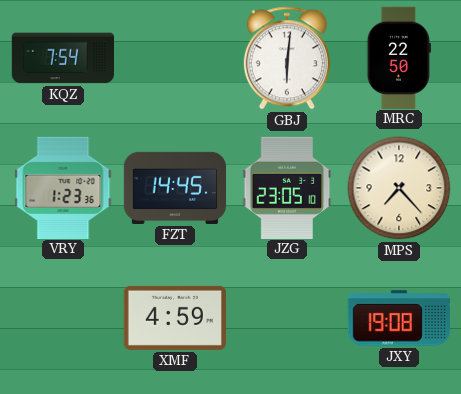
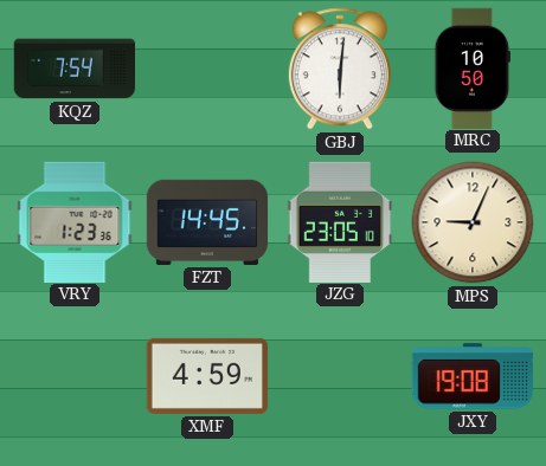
MRC: 22:50 -> 10:50 (473, 67)
MPS: 7:23 -> 9:04 (473, 222)
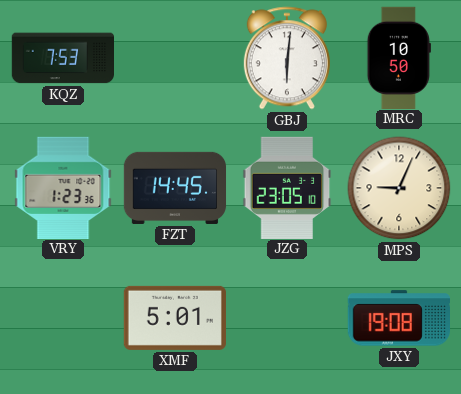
KQZ: 7:54 -> 7:53 (62, 58)
XMF: 4:59 -> 5:01 (174, 318)
